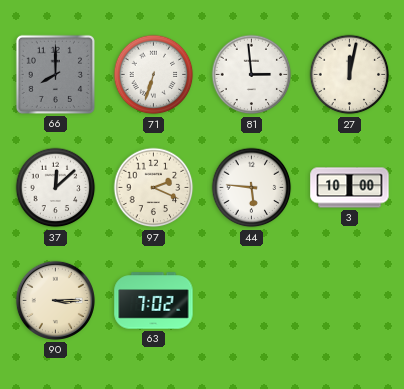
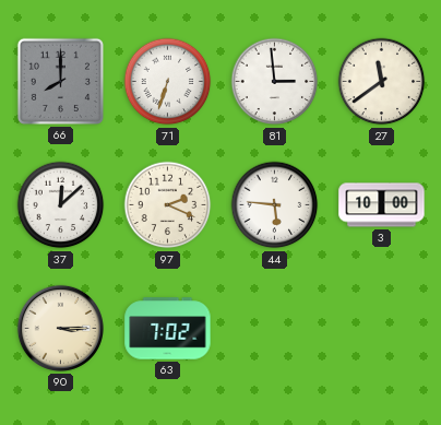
27: 12:02 -> 11:39 (382, 82)
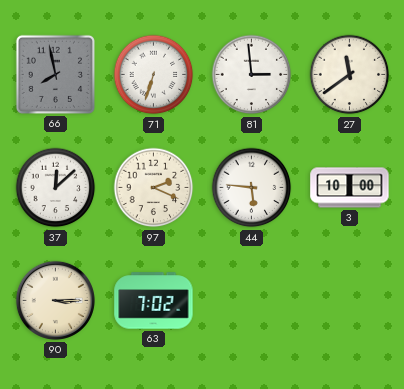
66: 8:00 -> 7:58 (55, 74)
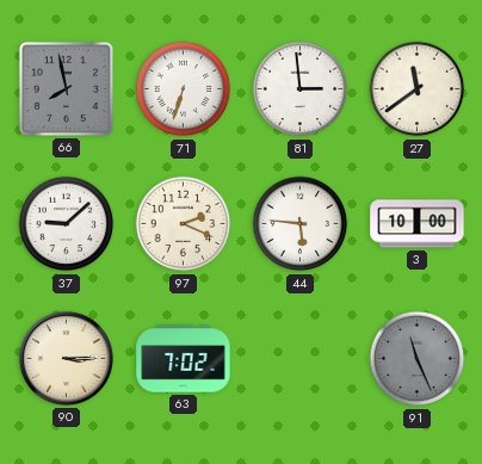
37: 12:08 -> 9:08 (67, 224)
91: none -> 11:26 (418, 359)
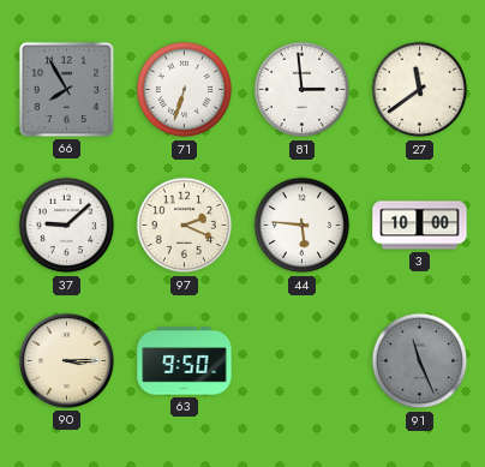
66: 7:58 -> 7:55 (66, 89)
63: 7:02 -> 9:50 (185, 361)
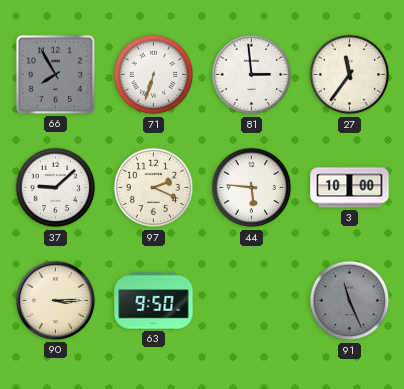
27: 11:39 -> 11:36 (350, 75)
